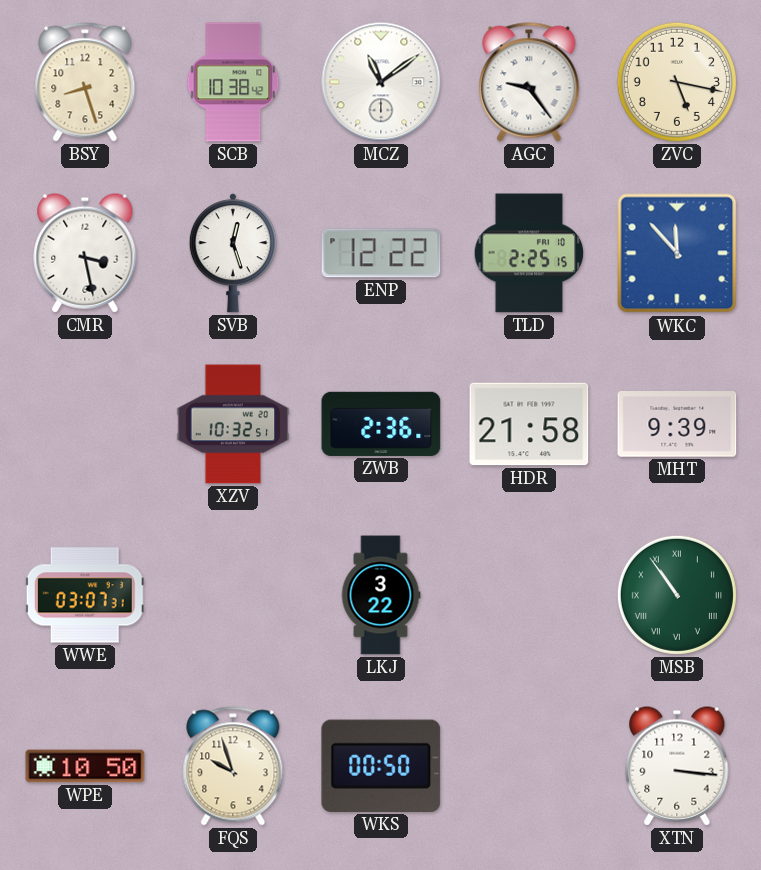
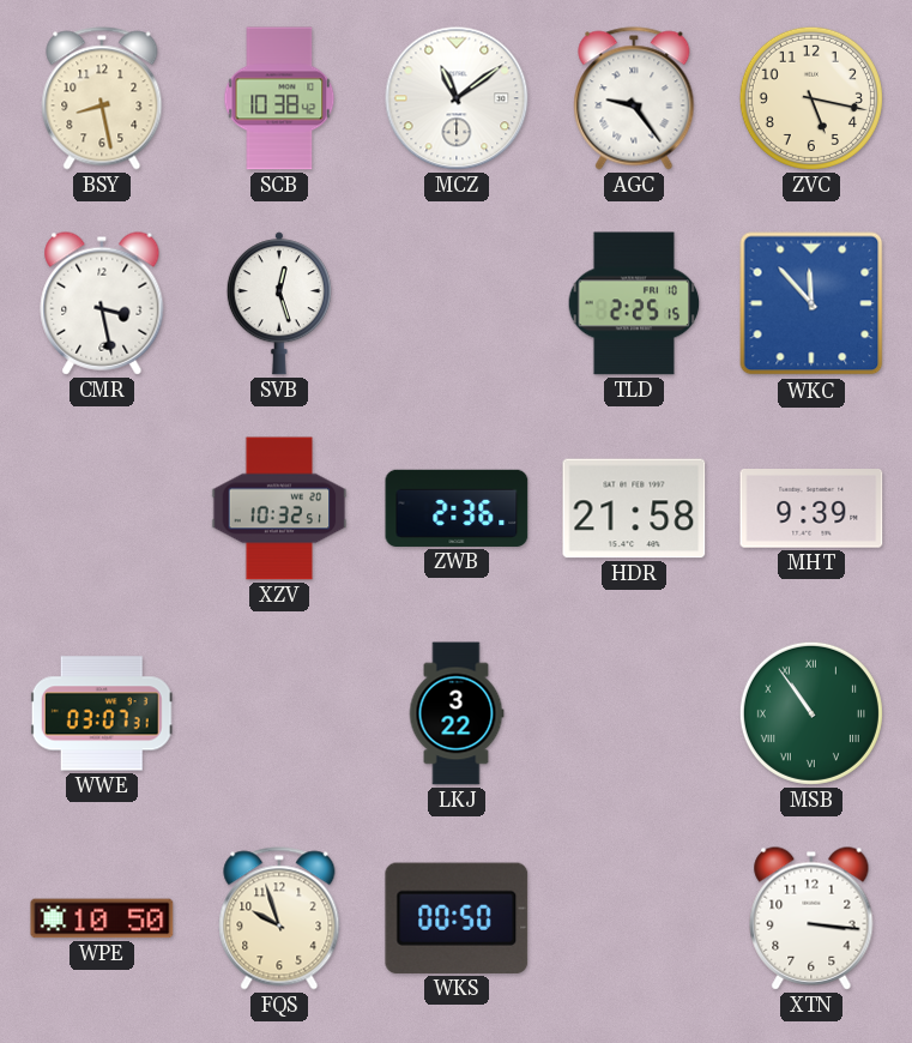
BSY: 8:27 -> 8:28 (102, 98)
ENP: 12:22 -> none (381, 253)
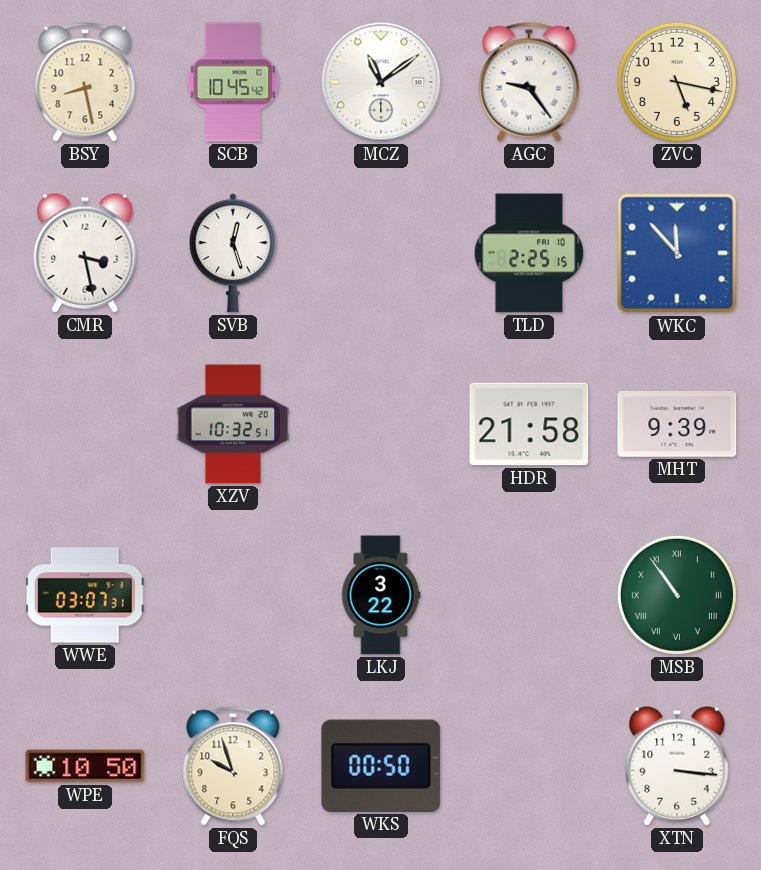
SCB: 10:38 -> 10:45 (233, 82)
ZWB: 2:36 -> none (457, 508)
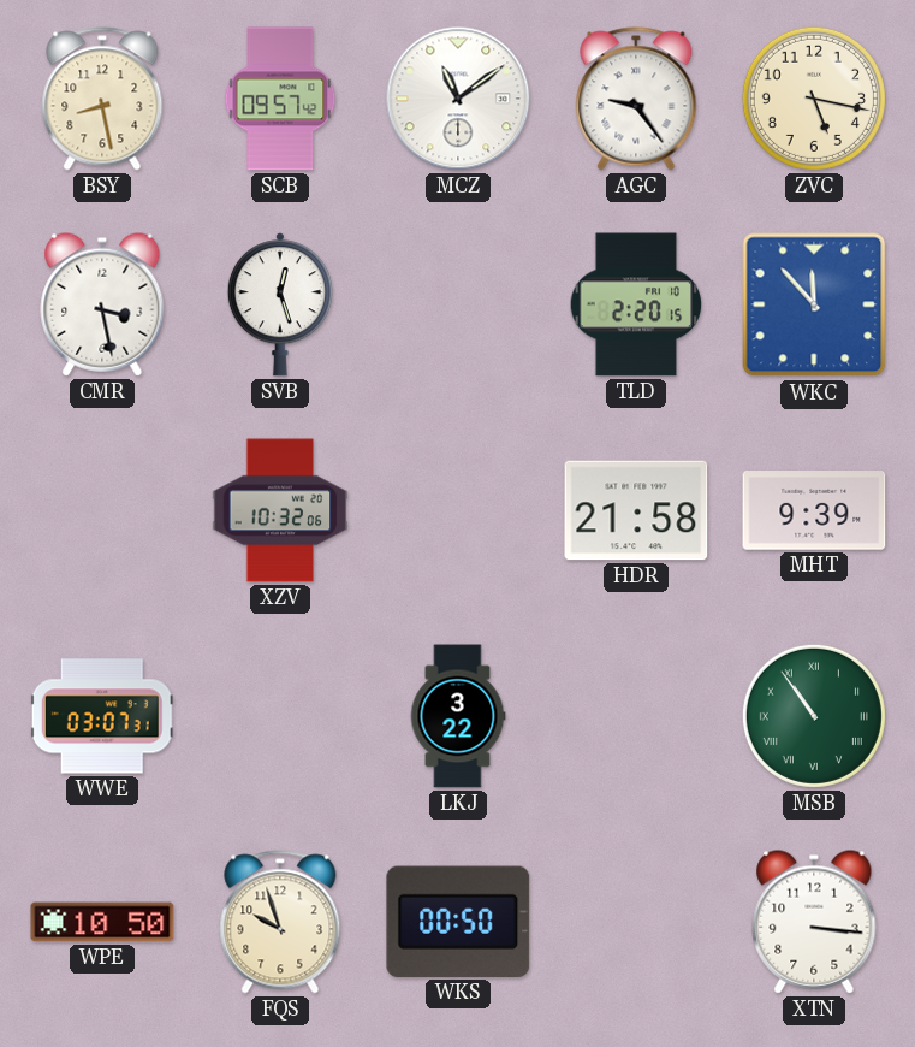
SCB: 10:45 -> 09:57 (280, 99)
TLD: 2:25 -> 2:20 (636, 304)
XZV: 10:32:51 -> 10:32:06 (280, 510)
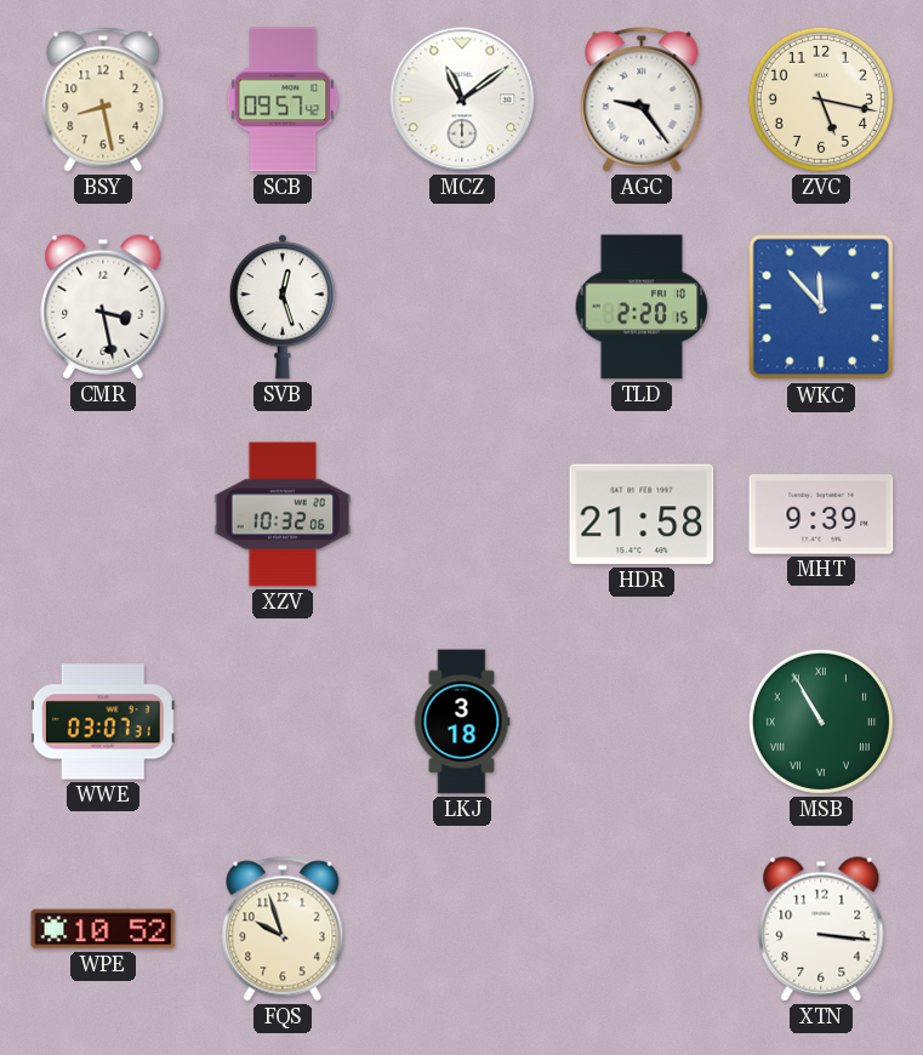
LKJ: 3:22 -> 3:18 (462, 722)
MSB: 10:54 -> 10:55 (821, 722)
WPE: 10:50 -> 10:52 (103, 929)
WKS: 00:50 -> none (458, 922)
